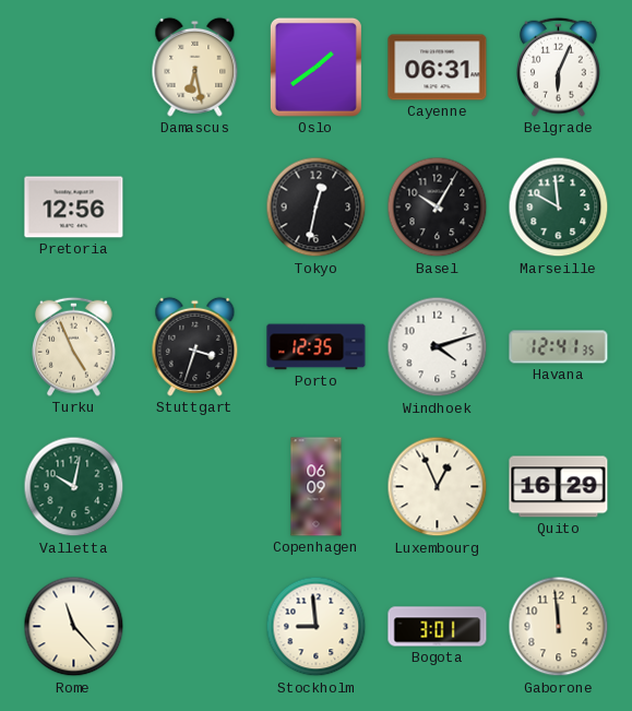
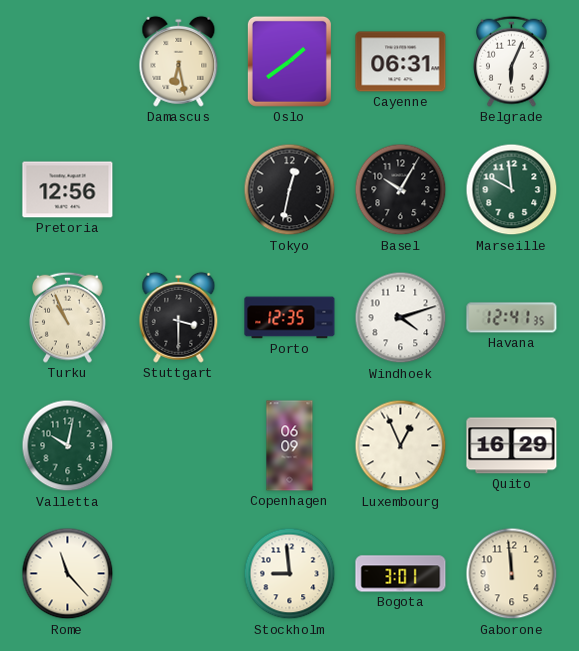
Turku: 4:56 -> 10:56 (68, 317)
Stuttgart: 3:33 -> 3:30 (179, 317)
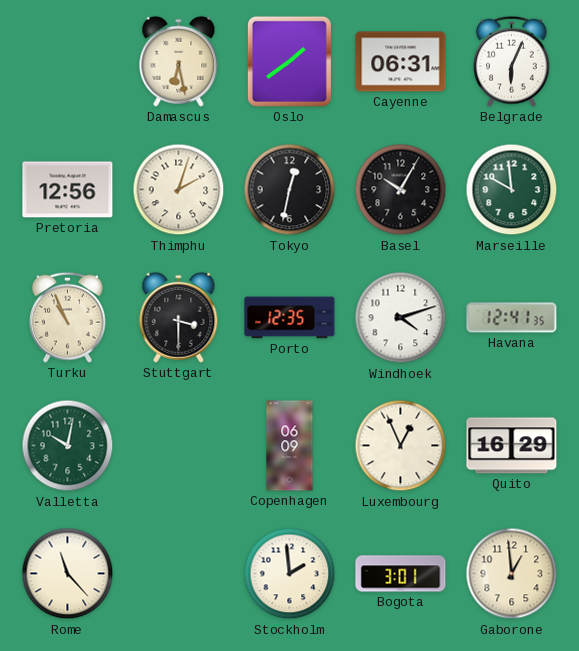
Thimphu: none -> 2:03 (179, 190)
Stockholm: 8:59 -> 1:59 (290, 574)
Gaborone: 11:59 -> 12:59 (512, 574)
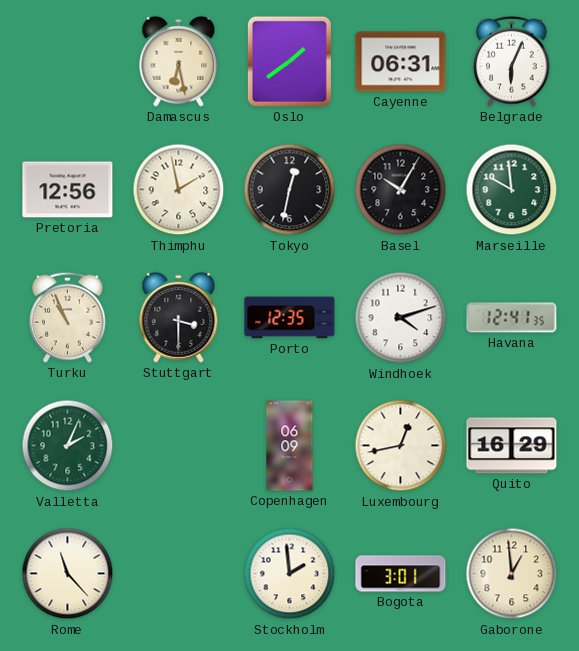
Thimphu: 2:03 -> 1:58 (179, 190)
Valletta: 10:02 -> 2:04 (68, 446)
Luxembourg: 12:56 -> 12:43 (401, 446)
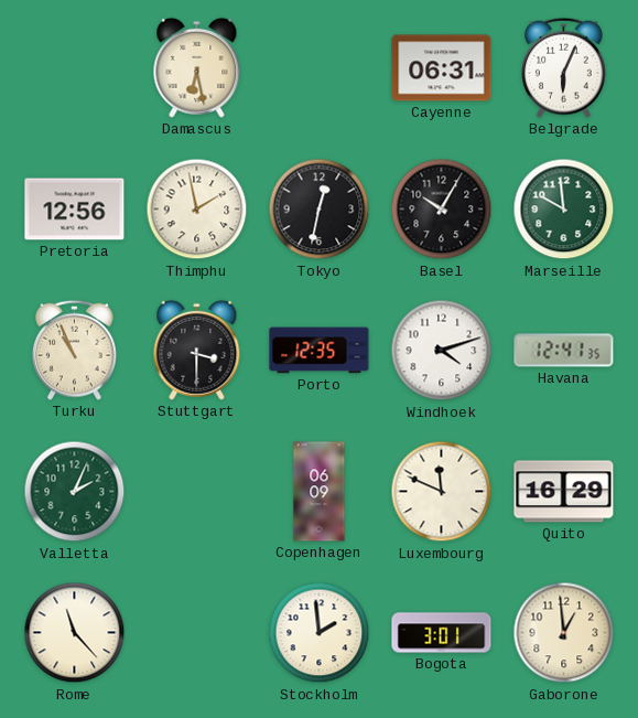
Oslo: 1:39 -> none (289, 61)
Luxembourg: 12:43 -> 11:49 (442, 492)
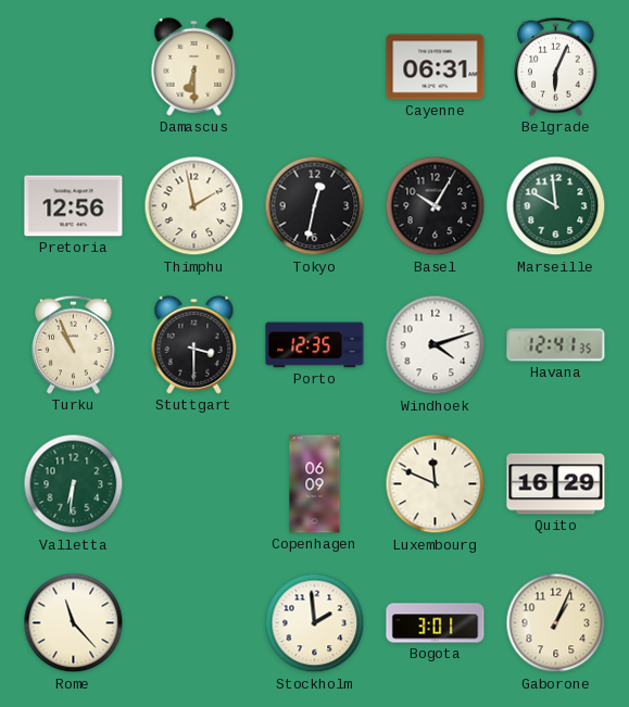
Damascus: 6:28 -> 6:30 (194, 66)
Valletta: 2:04 -> 6:31 (74, 484)
Gaborone: 12:59 -> 1:04 (556, 623)
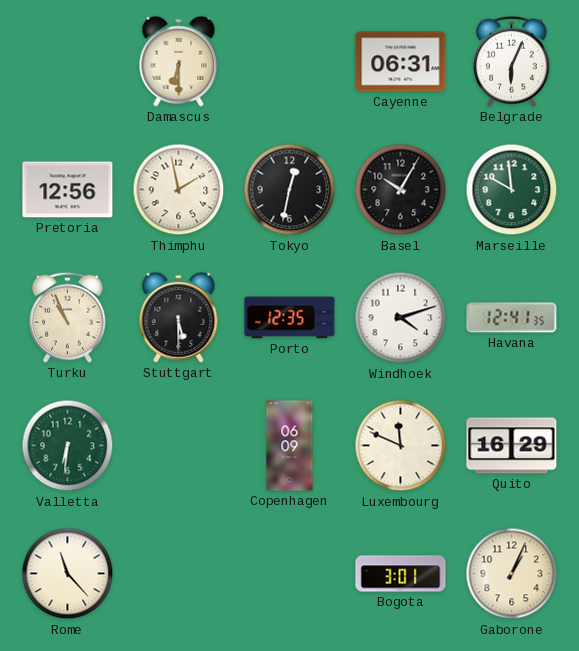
Stuttgart: 3:30 -> 5:30 (179, 317)
Stockholm: 1:59 -> none (315, 623)
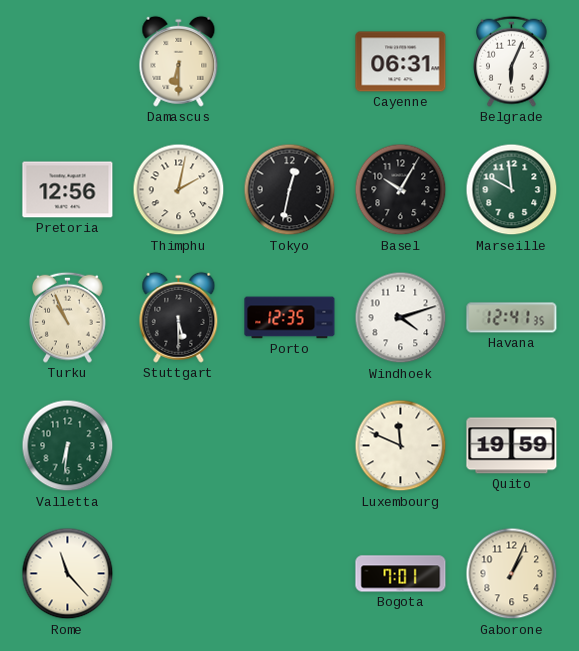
Thimphu: 1:58 -> 2:02 (179, 190)
Copenhagen: 06:09 -> none (290, 446)
Quito: 16:29 -> 19:59 (512, 446)
Bogota: 3:01 -> 7:01 (401, 574)
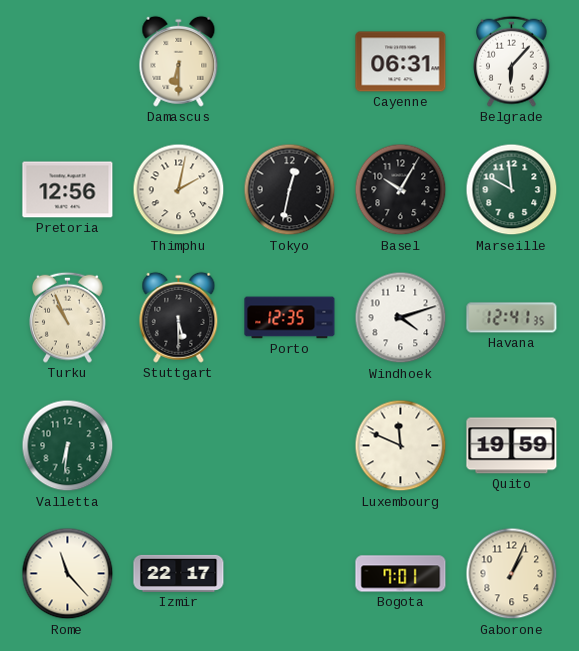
Belgrade: 6:04 -> 6:07 (512, 61)
Izmir: none -> 22:17 (179, 573)
